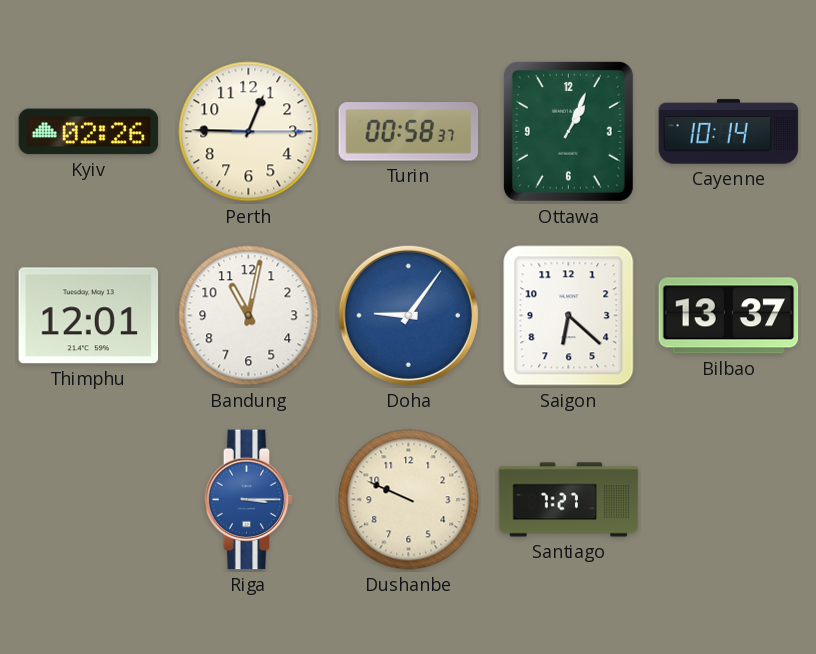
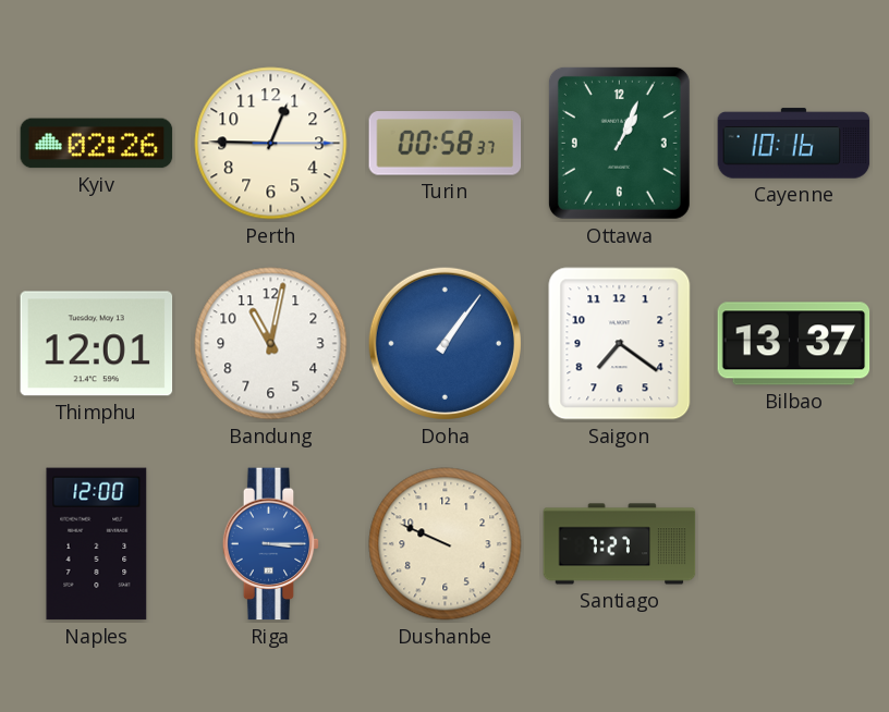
Cayenne: 10:14 -> 10:16 (794, 144)
Doha: 9:06 -> 1:06 (444, 343)
Saigon: 6:22 -> 7:21 (620, 344)
Naples: none -> 12:00 (97, 544)
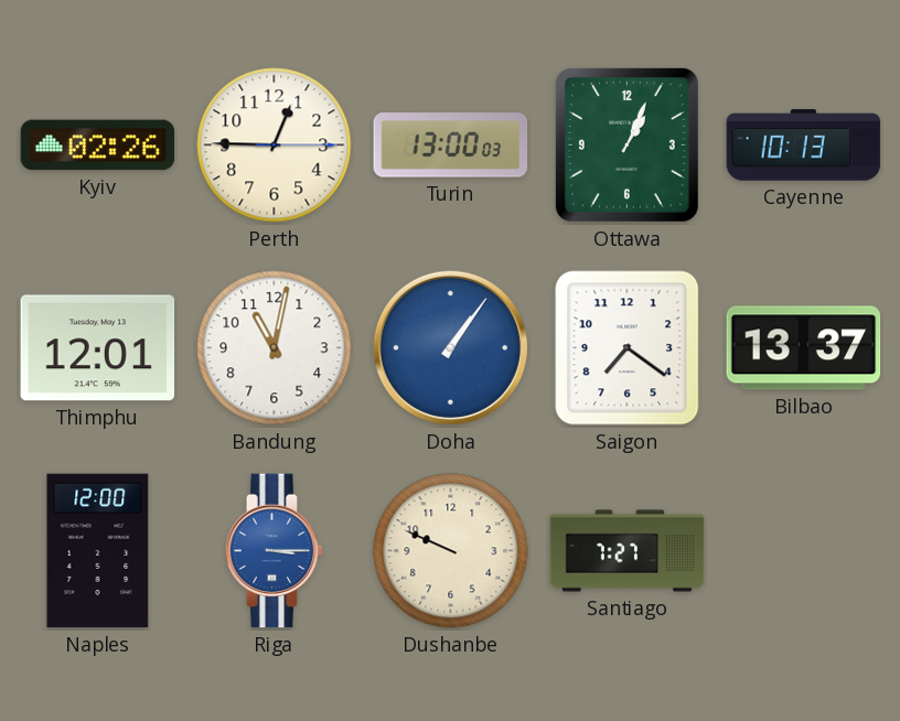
Turin: 00:58 -> 13:00 (451, 146)
Cayenne: 10:16 -> 10:13 (804, 146)
